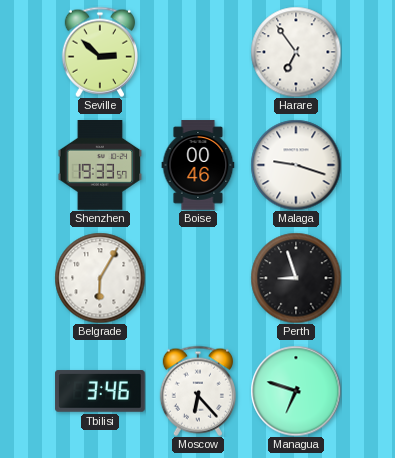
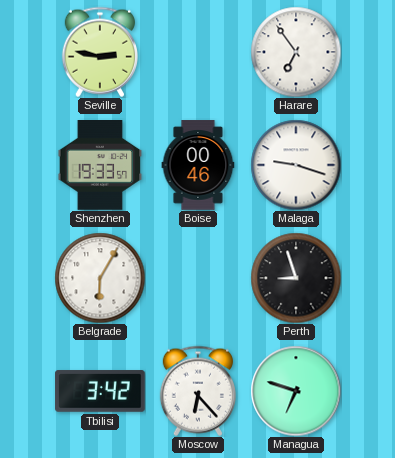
Seville: 2:52 -> 2:47 (99, 52)
Tbilisi: 3:46 -> 3:42 (100, 391)
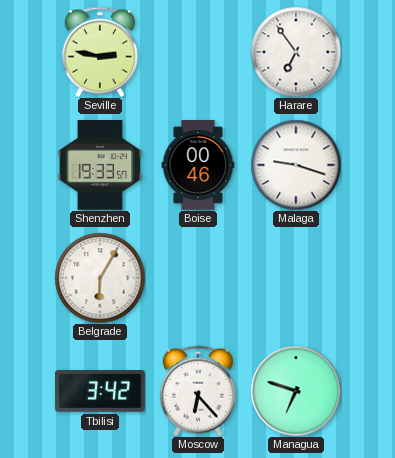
Perth: 8:57 -> none (296, 278)
